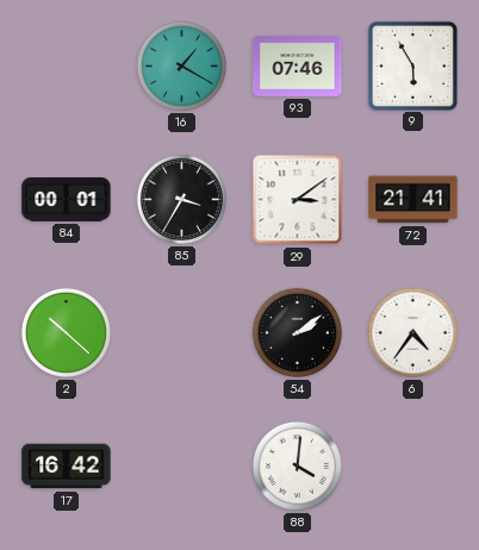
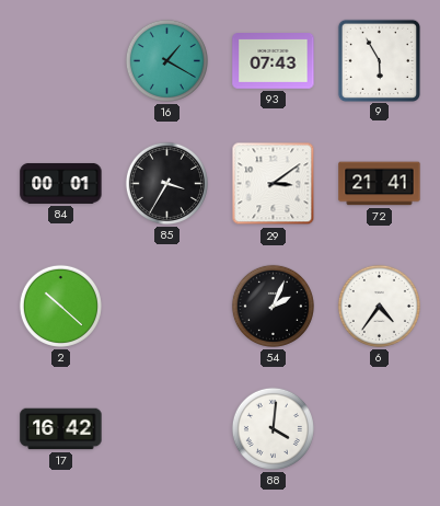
93: 07:46 -> 07:43 (274, 61)
54: 2:09 -> 2:04 (273, 306)
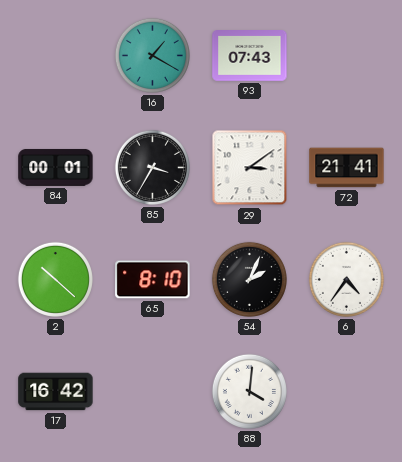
9: 5:55 -> none (379, 60)
65: none -> 8:10 (153, 280)
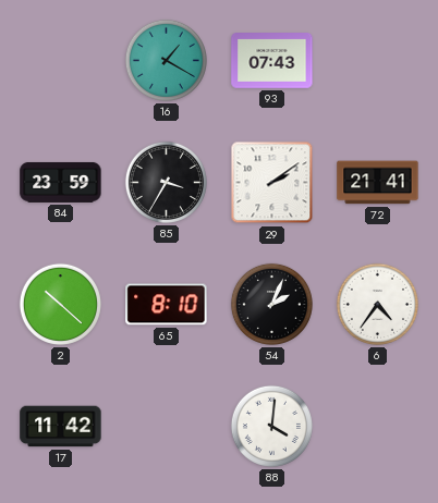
84: 00:01 -> 23:59 (61, 182)
29: 3:09 -> 2:09 (272, 183)
17: 16:42 -> 11:42 (61, 427)
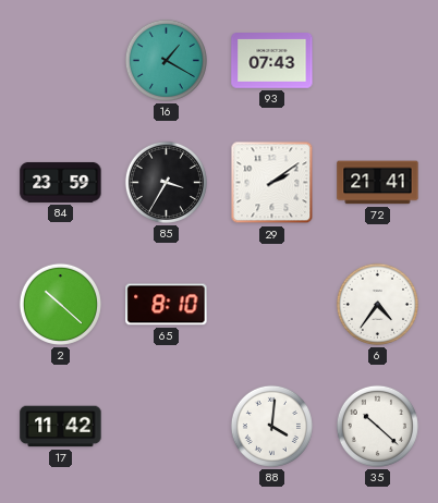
54: 2:04 -> none (271, 304)
35: none -> 10:22 (377, 426)
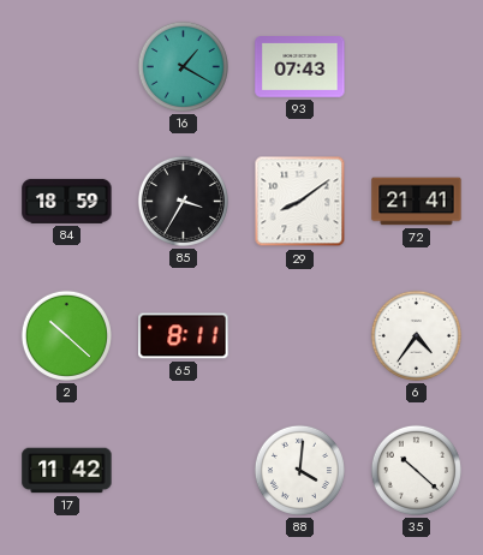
84: 23:59 -> 18:59 (67, 201)
29: 2:09 -> 8:09 (300, 202)
65: 8:10 -> 8:11 (184, 336)
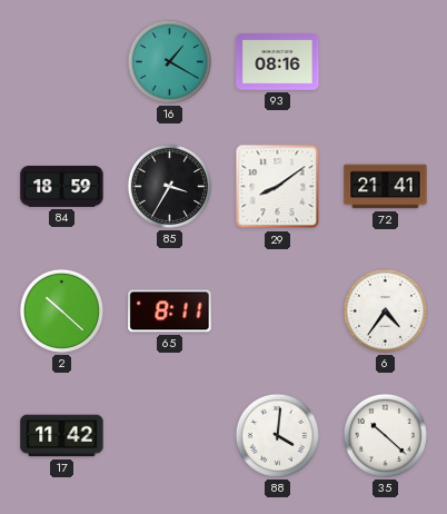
93: 07:43 -> 08:16 (278, 62)
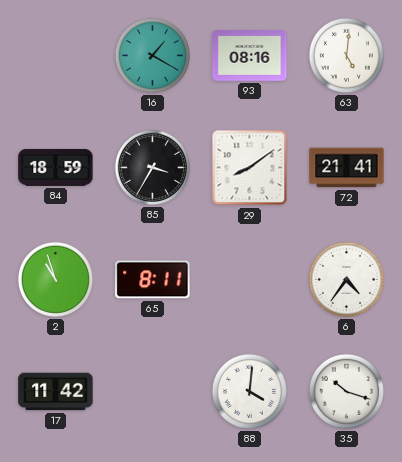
63: none -> 5:01 (346, 55)
2: 10:22 -> 10:57 (55, 279)
35: 10:22 -> 10:18 (346, 391)
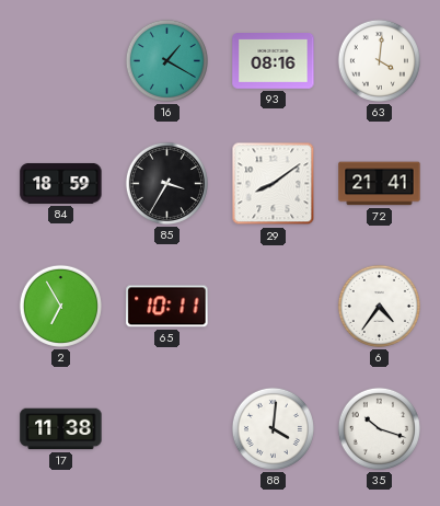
63: 5:01 -> 4:01 (379, 60)
2: 10:57 -> 6:55 (60, 306)
65: 8:11 -> 10:11 (167, 307)
17: 11:42 -> 11:38 (61, 429)
